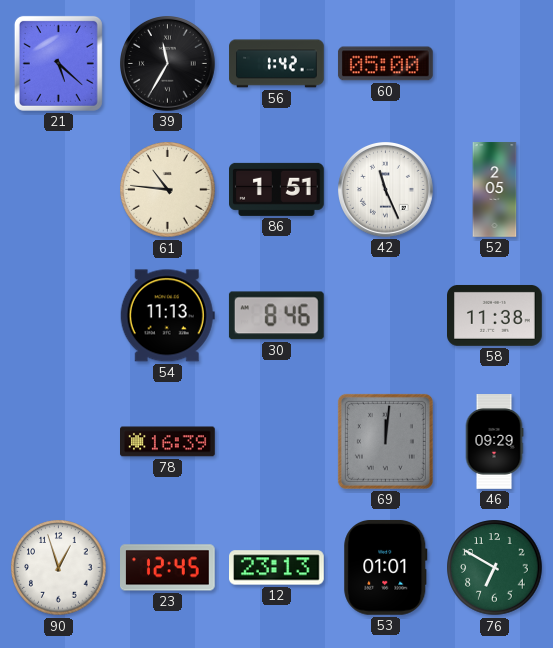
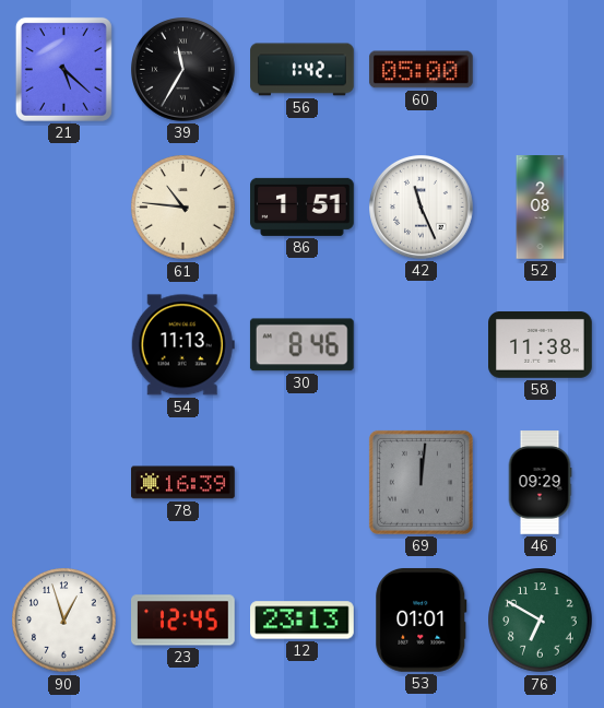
52: 2:05 -> 2:08 (541, 208)
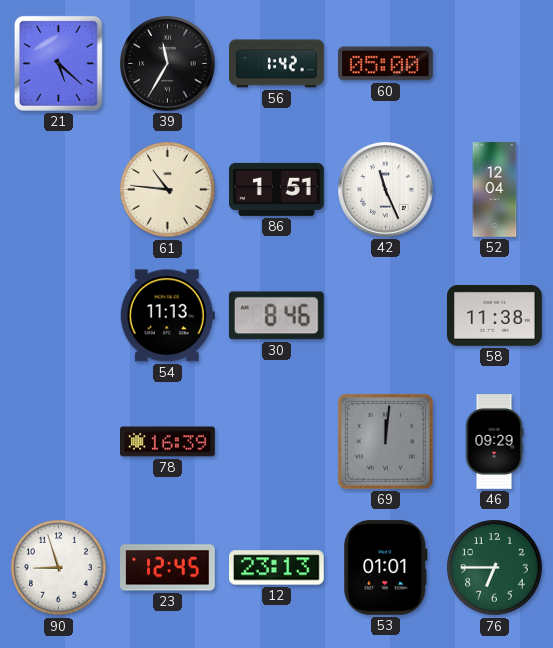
52: 2:08 -> 12:04 (495, 190)
90: 12:57 -> 8:57 (59, 568)
76: 6:50 -> 6:45 (495, 568)
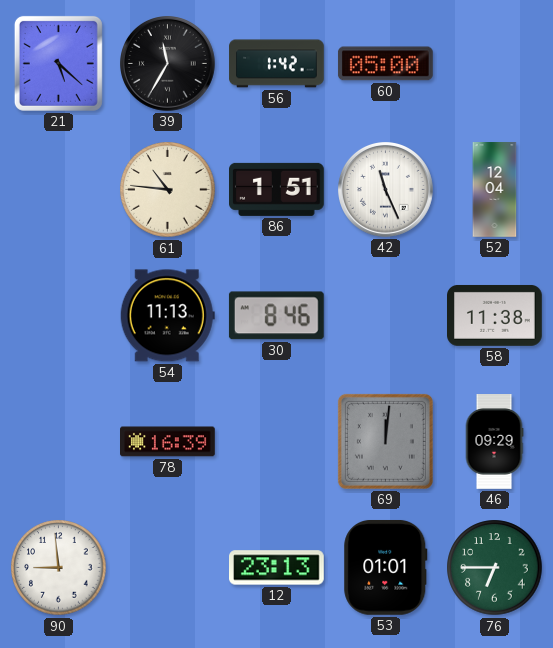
90: 8:57 -> 8:59 (59, 568)
23: 12:45 -> none (168, 568)
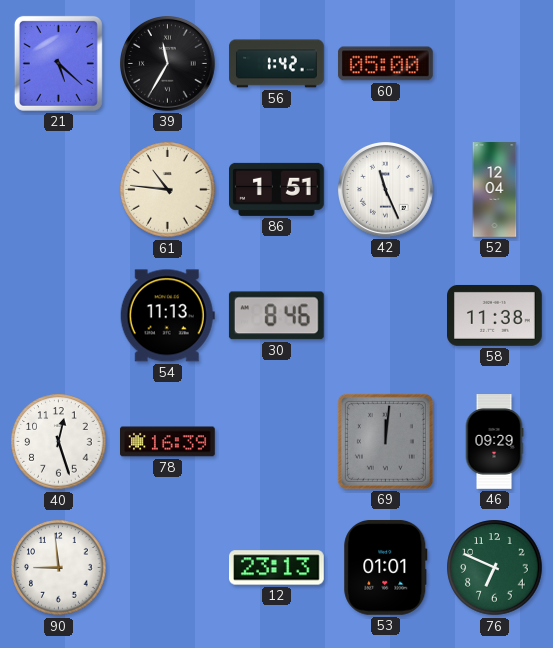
40: none -> 12:27 (59, 442)
76: 6:45 -> 6:49 (495, 568)
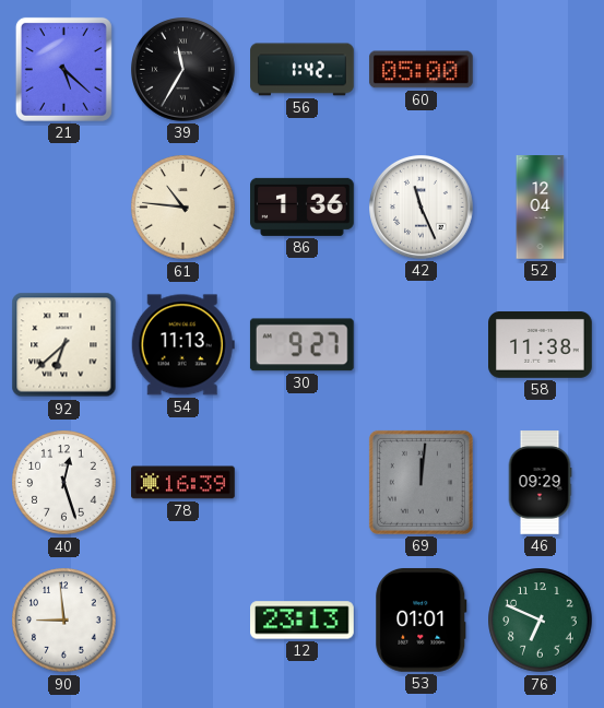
86: 1:51 -> 1:36 (303, 206)
92: none -> 6:38 (64, 345)
30: 8:46 -> 9:27 (301, 345)
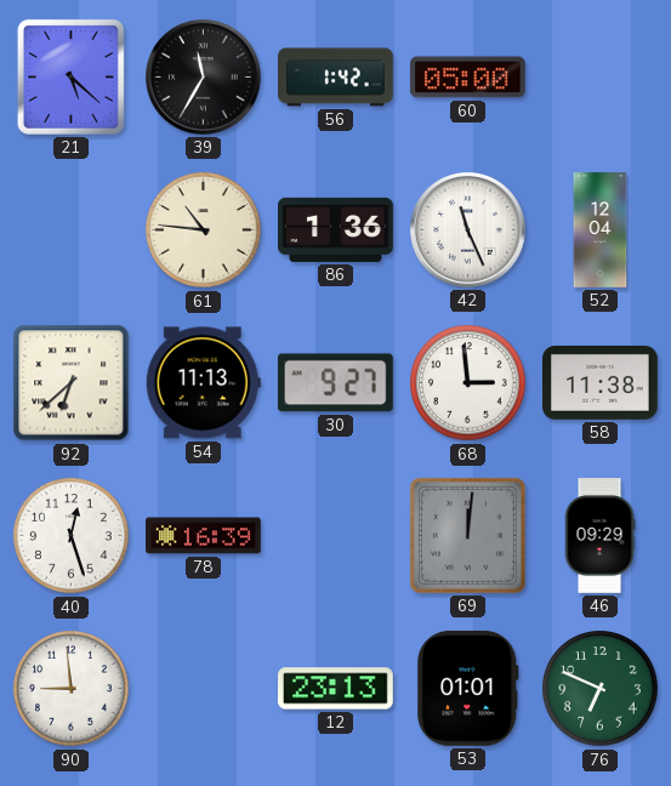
68: none -> 2:59 (468, 383)
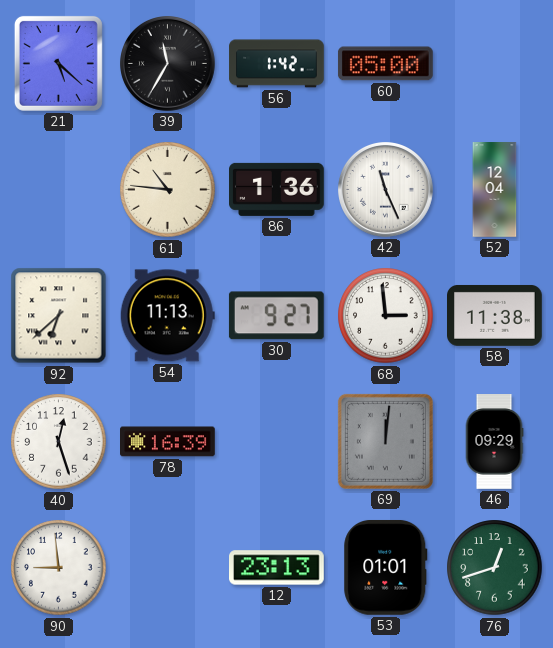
76: 6:49 -> 12:42 (495, 568)
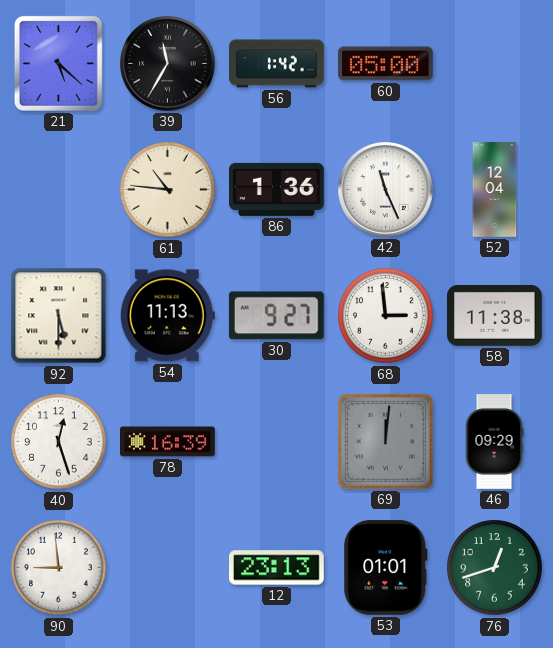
92: 6:38 -> 5:30 (59, 316)
